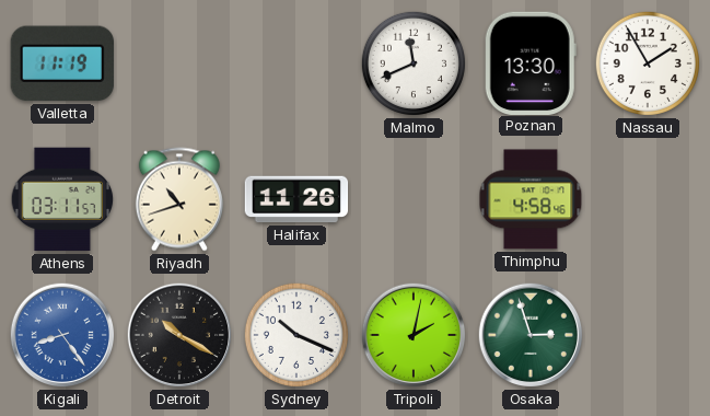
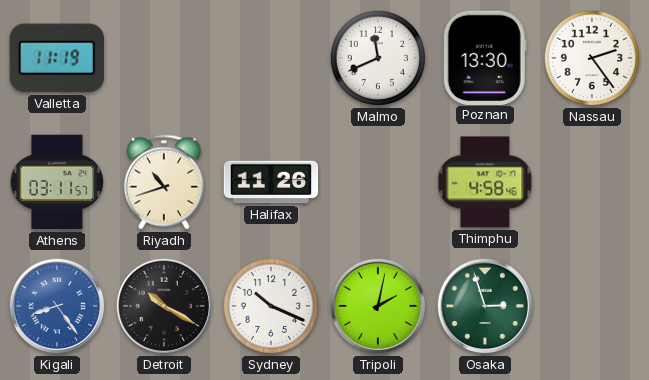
Nassau: 1:55 -> 2:24 (592, 58)
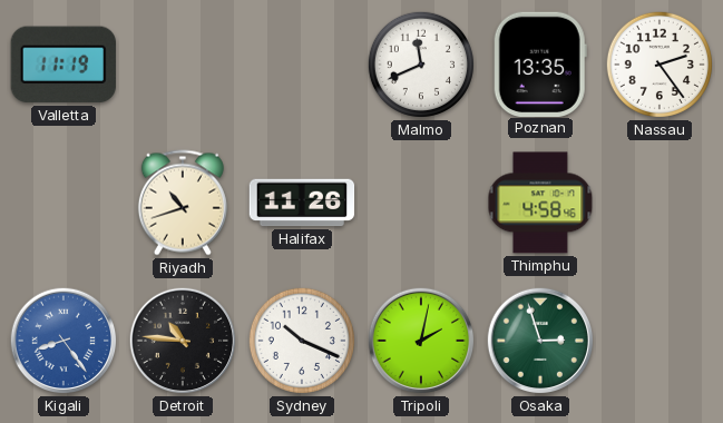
Poznan: 13:30 -> 13:35 (540, 63)
Athens: 03:11 -> none (57, 182)
Detroit: 10:20 -> 10:46 (183, 341)
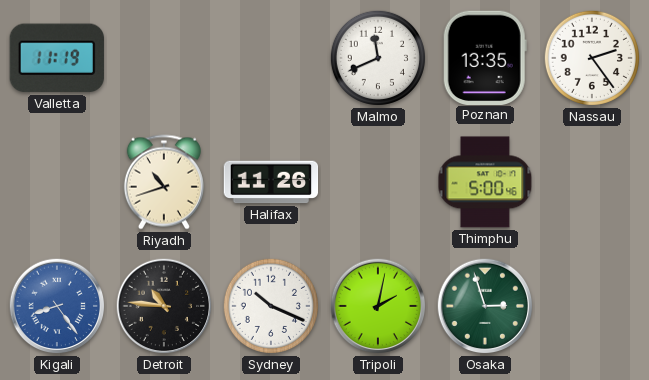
Thimphu: 4:58 -> 5:00 (485, 182)
